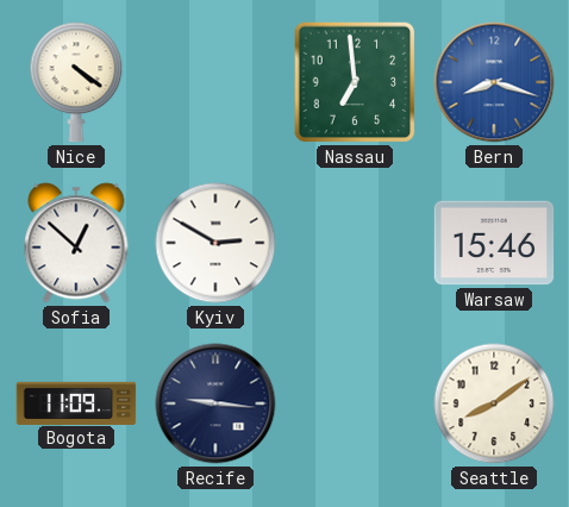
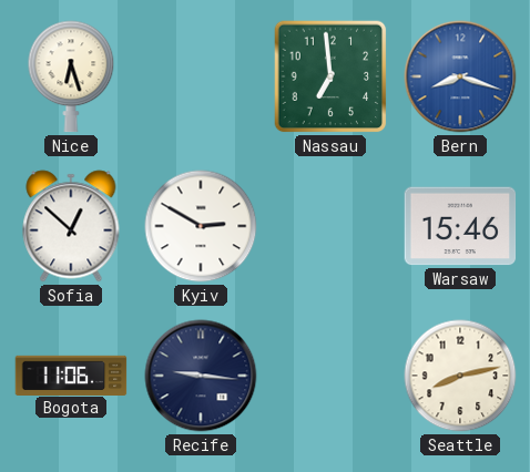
Nice: 4:21 -> 6:27 (71, 76)
Bogota: 11:09 -> 11:06 (71, 374)
Seattle: 8:09 -> 8:13 (460, 376)
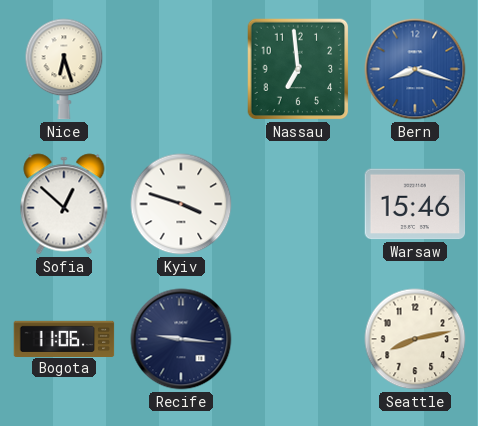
Kyiv: 2:50 -> 3:48 (181, 204)
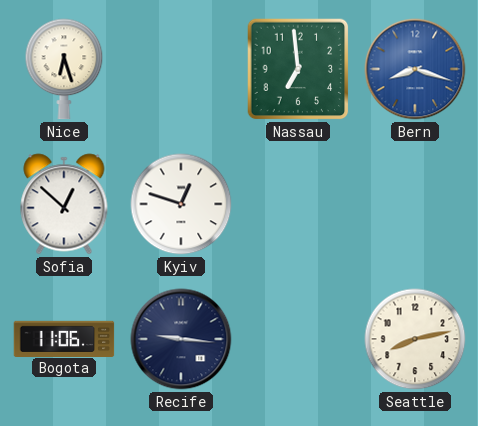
Kyiv: 3:48 -> 12:48 (181, 204)
Warsaw: 15:46 -> none (415, 204)
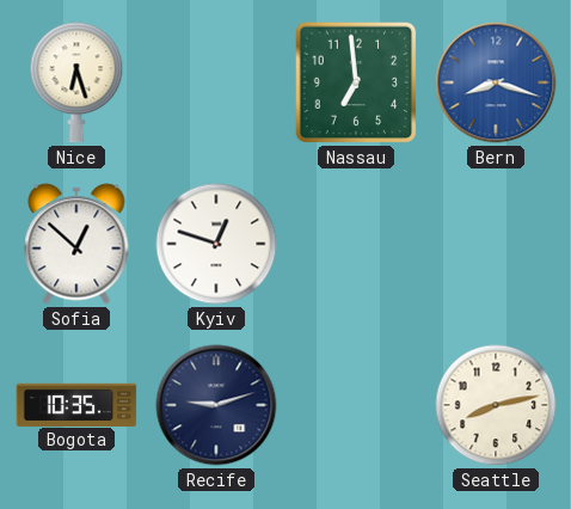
Bogota: 11:06 -> 10:35 (76, 404)
Recife: 9:16 -> 9:12 (216, 405)
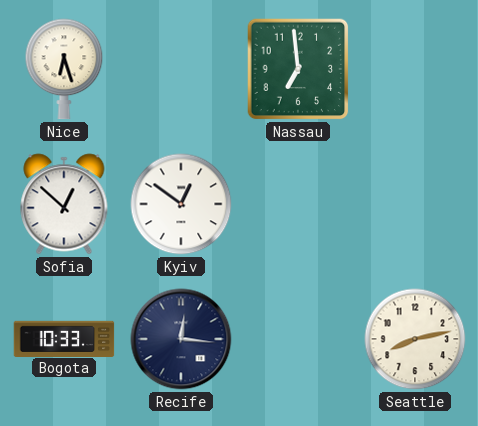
Bern: 8:18 -> none (496, 82)
Kyiv: 12:48 -> 12:51 (181, 204)
Bogota: 10:35 -> 10:33 (64, 338)
Recife: 9:12 -> 12:16 (181, 339)
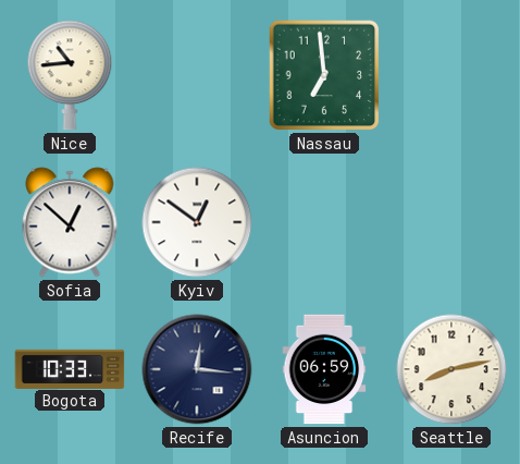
Nice: 6:27 -> 10:44 (70, 75)
Asuncion: none -> 06:59 (324, 369)
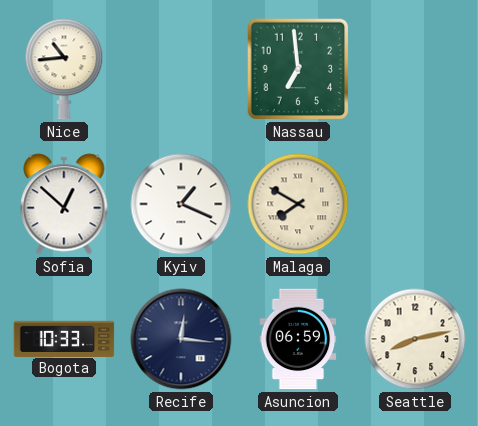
Kyiv: 12:51 -> 1:19 (181, 204)
Malaga: none -> 7:50 (298, 204)
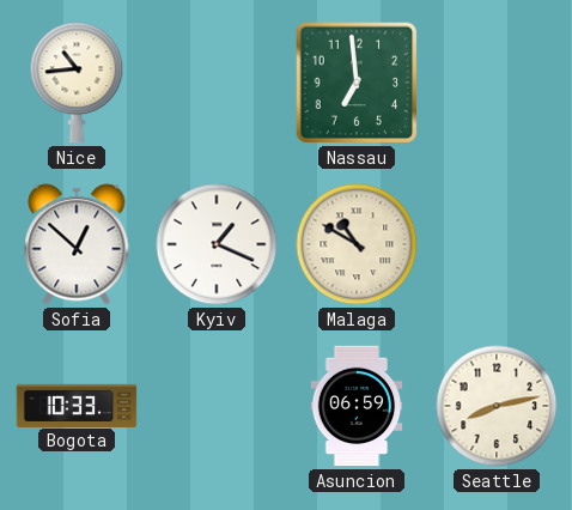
Malaga: 7:50 -> 10:50 (357, 244)
Recife: 12:16 -> none (181, 339)
